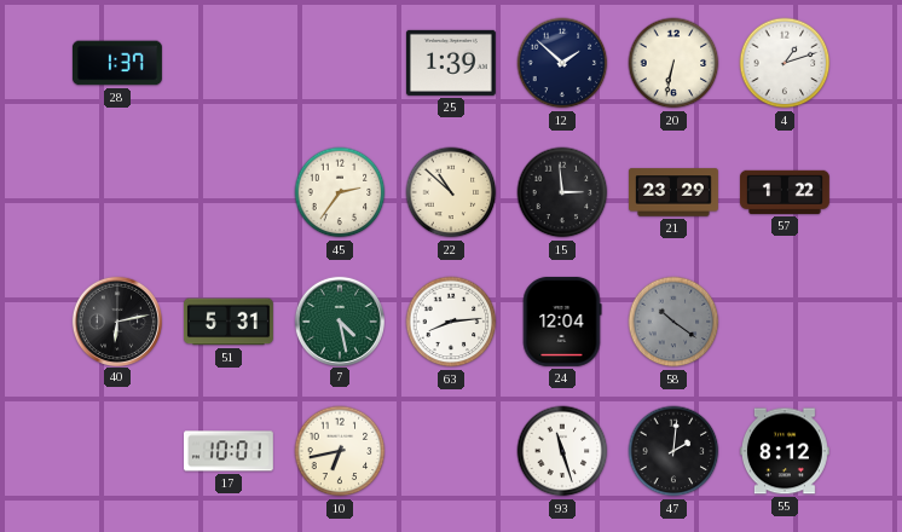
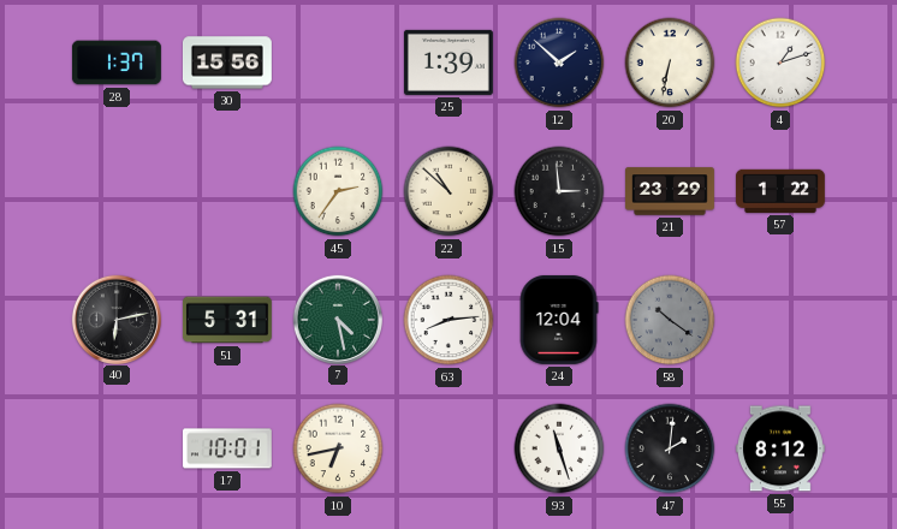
30: none -> 15:56 (227, 63)
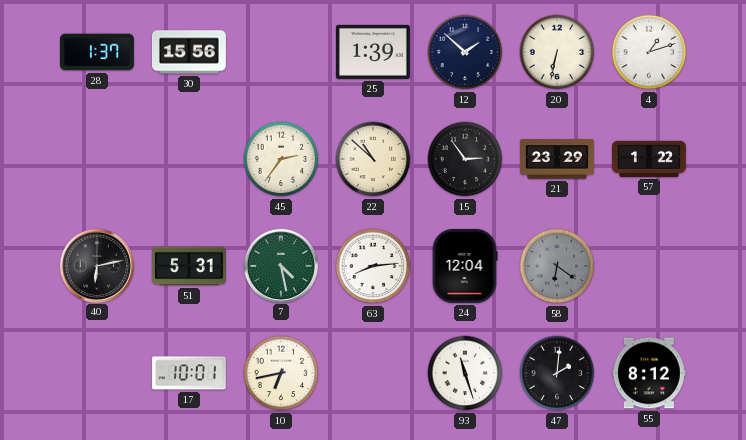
15: 2:59 -> 2:54 (465, 159)
58: 10:21 -> 6:21 (557, 266)
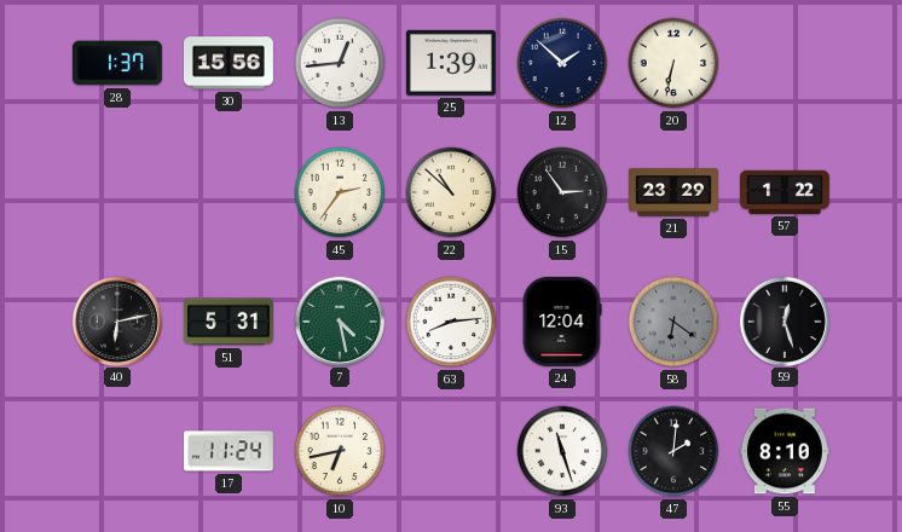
13: none -> 12:44 (340, 63)
4: 1:12 -> none (649, 52)
59: none -> 12:27 (784, 320)
17: 10:01 -> 11:24 (229, 451)
55: 8:12 -> 8:10 (785, 451)
